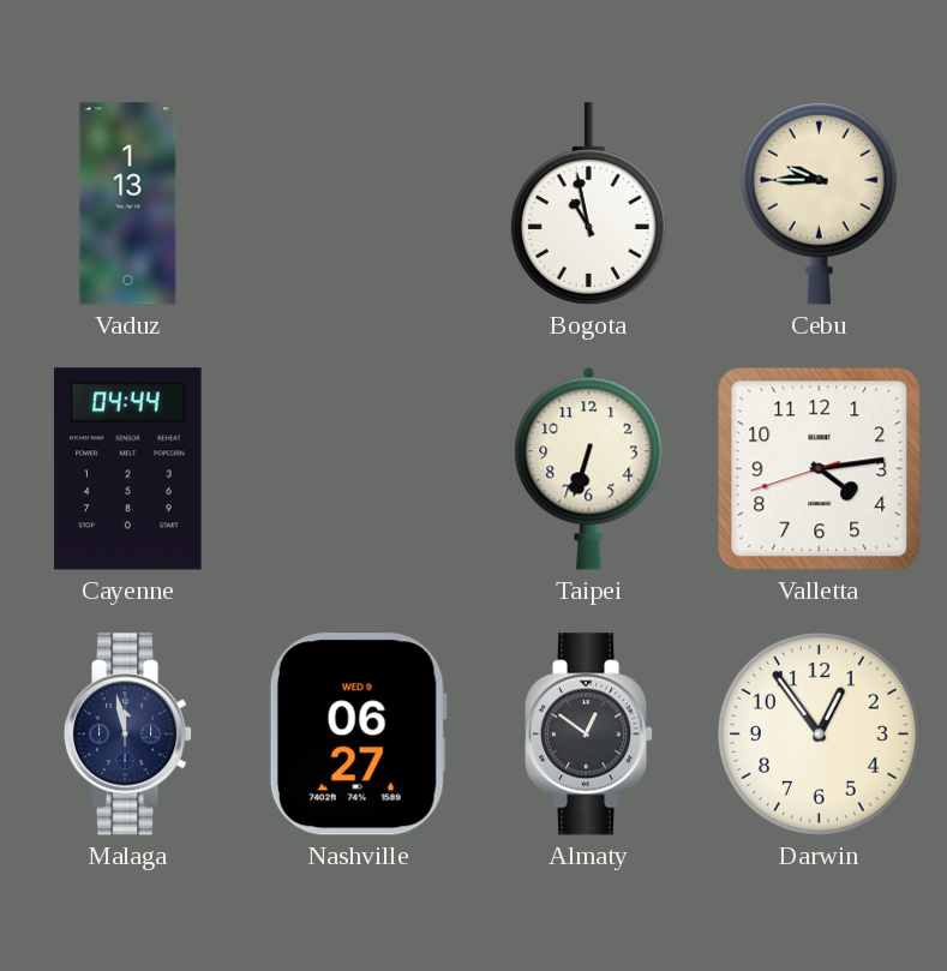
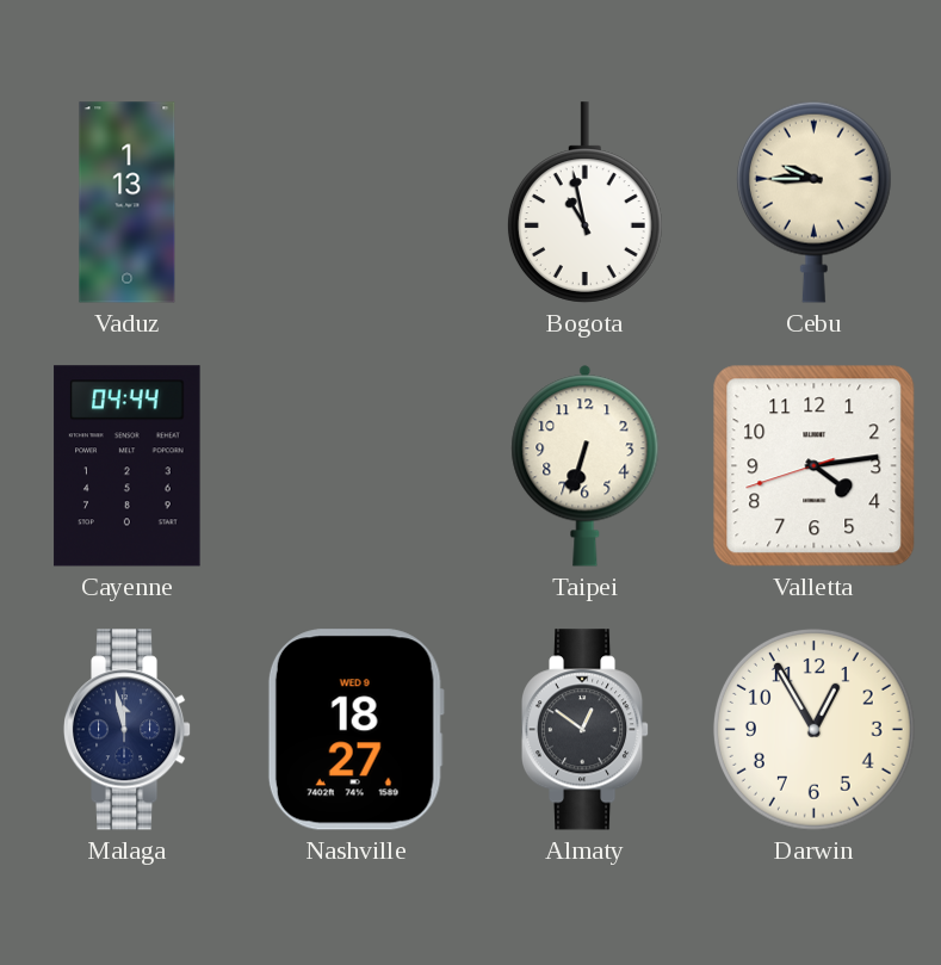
Nashville: 06:27 -> 18:27 (355, 730)
Darwin: 12:54 -> 12:55 (813, 729)
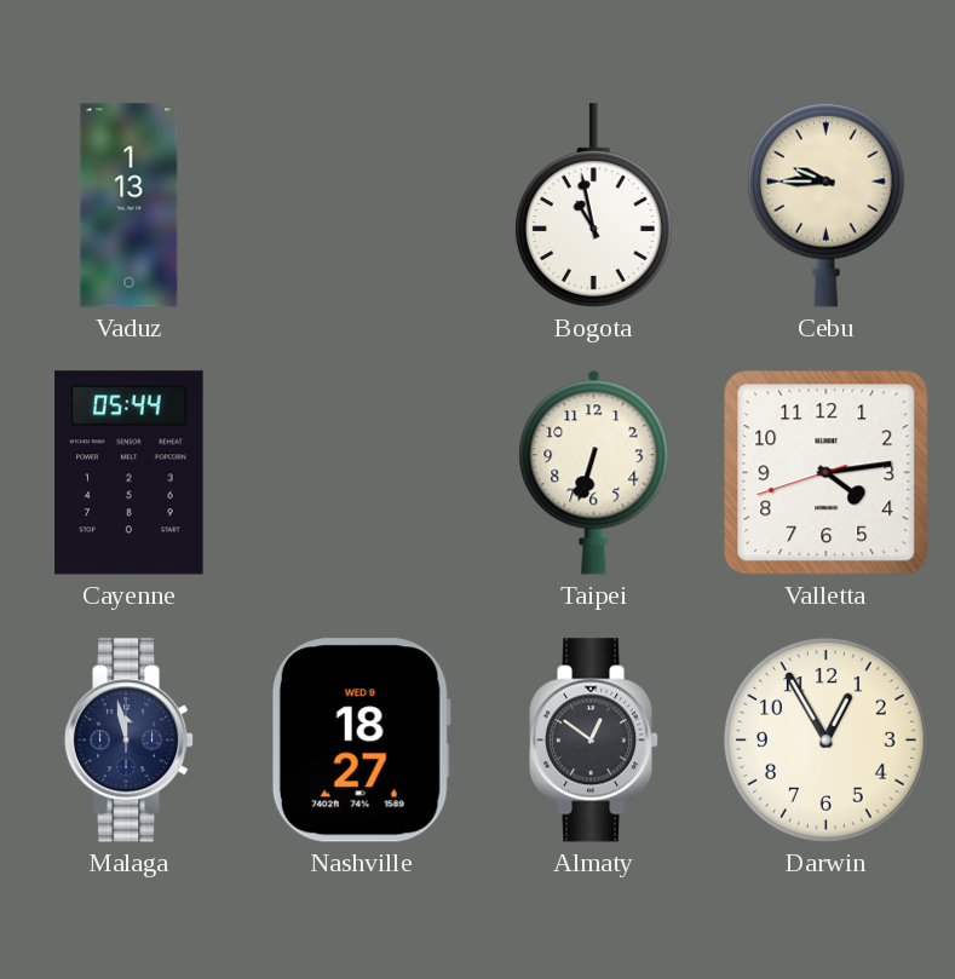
Cayenne: 04:44 -> 05:44 (130, 473)
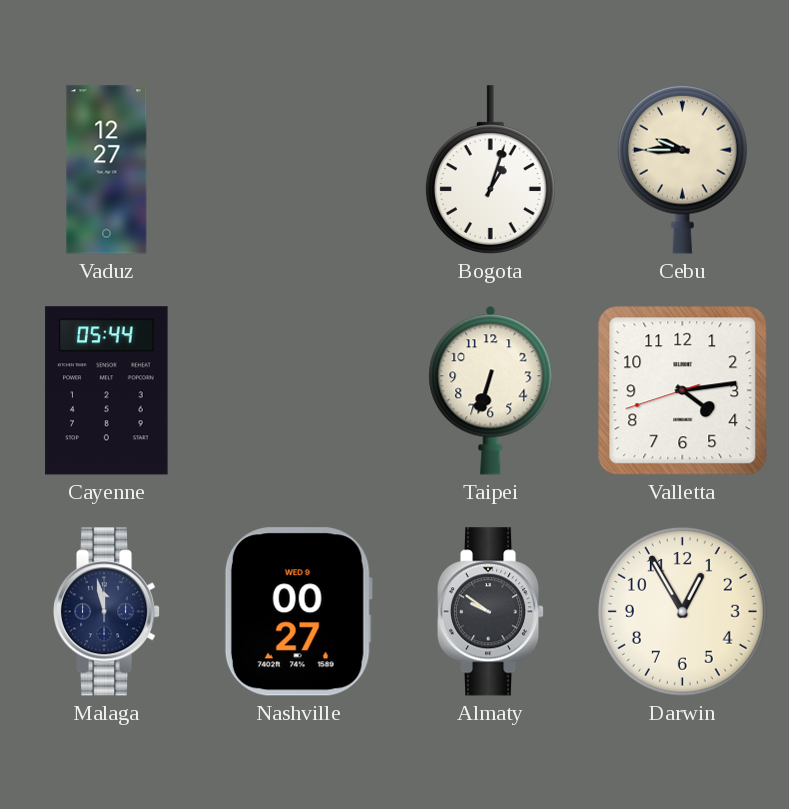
Vaduz: 1:13 -> 12:27 (107, 170)
Bogota: 10:58 -> 1:03 (490, 170)
Nashville: 18:27 -> 00:27 (298, 612)
Almaty: 12:51 -> 9:51 (491, 612)
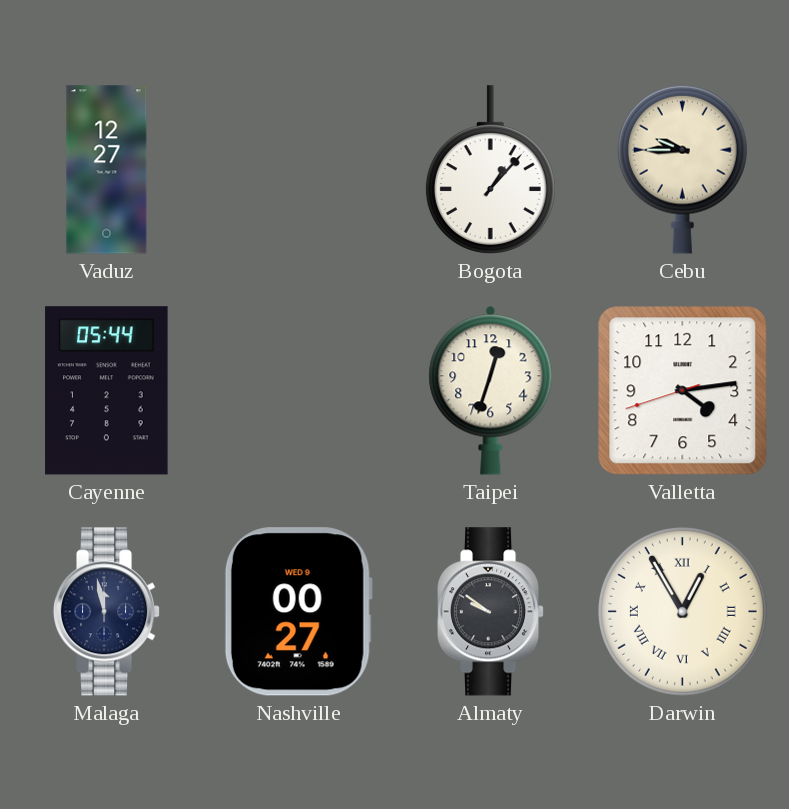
Bogota: 1:03 -> 1:07 (490, 170)
Taipei: 6:33 -> 12:33 (491, 390)
Darwin numerals: Arabic -> Roman (682, 611)
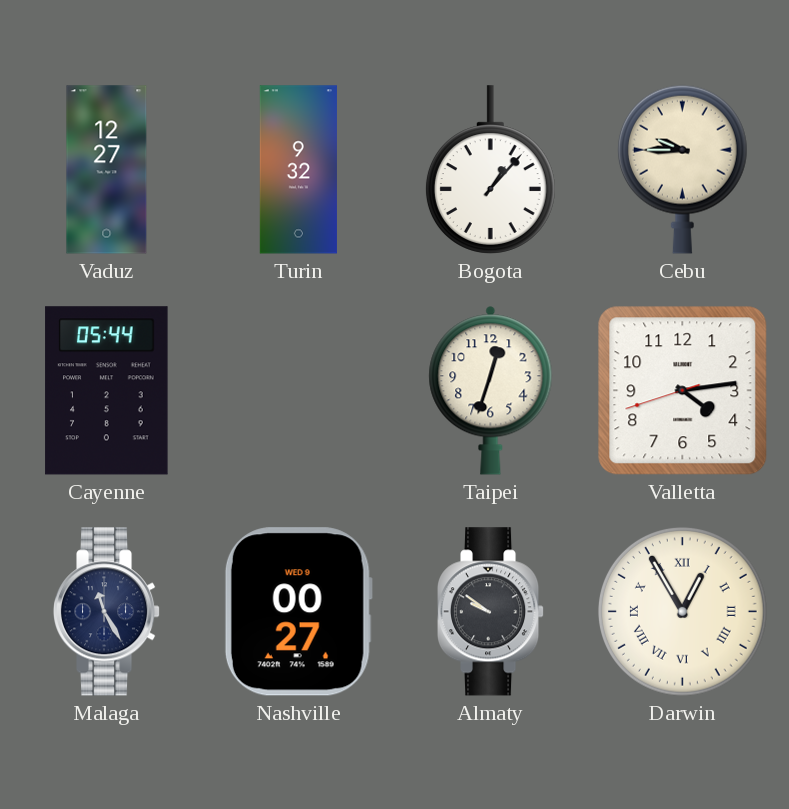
Turin: none -> 9:32 (298, 170)
Malaga: 11:58 -> 11:25 (107, 612)
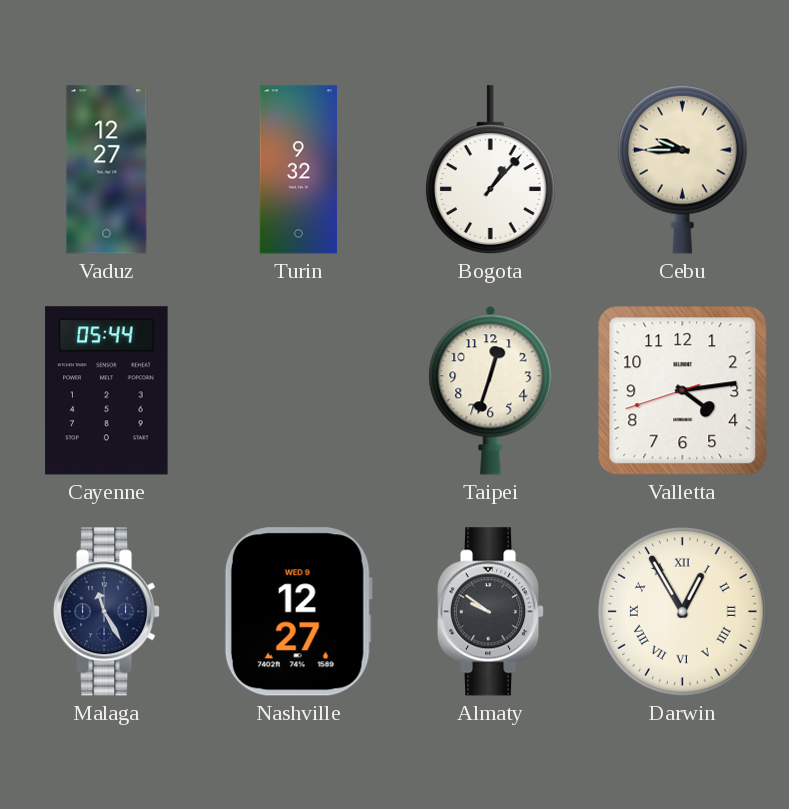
Nashville: 00:27 -> 12:27 (298, 612)
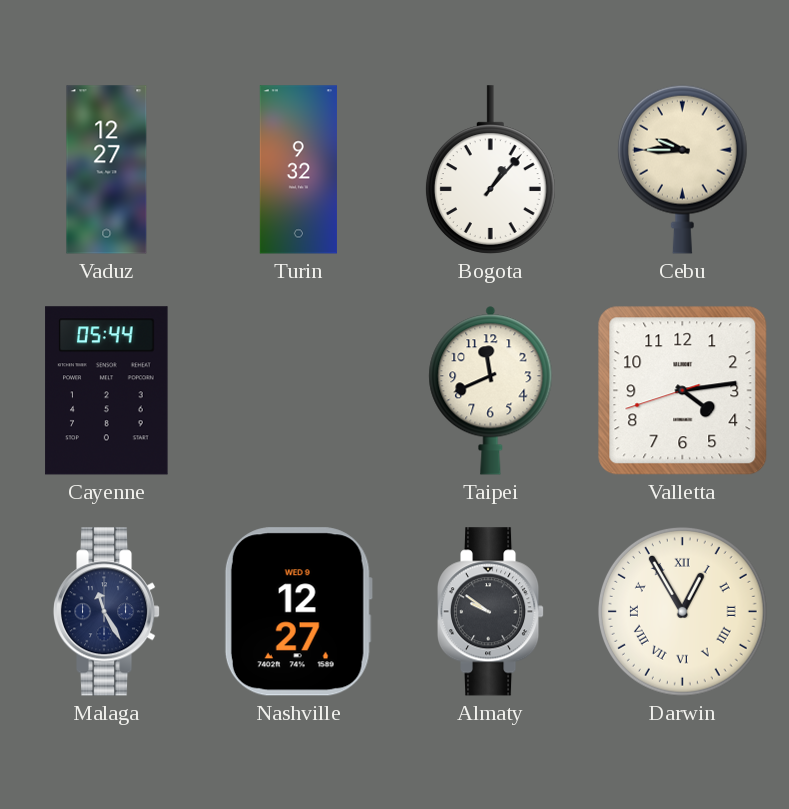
Taipei: 12:33 -> 11:41 (491, 390)
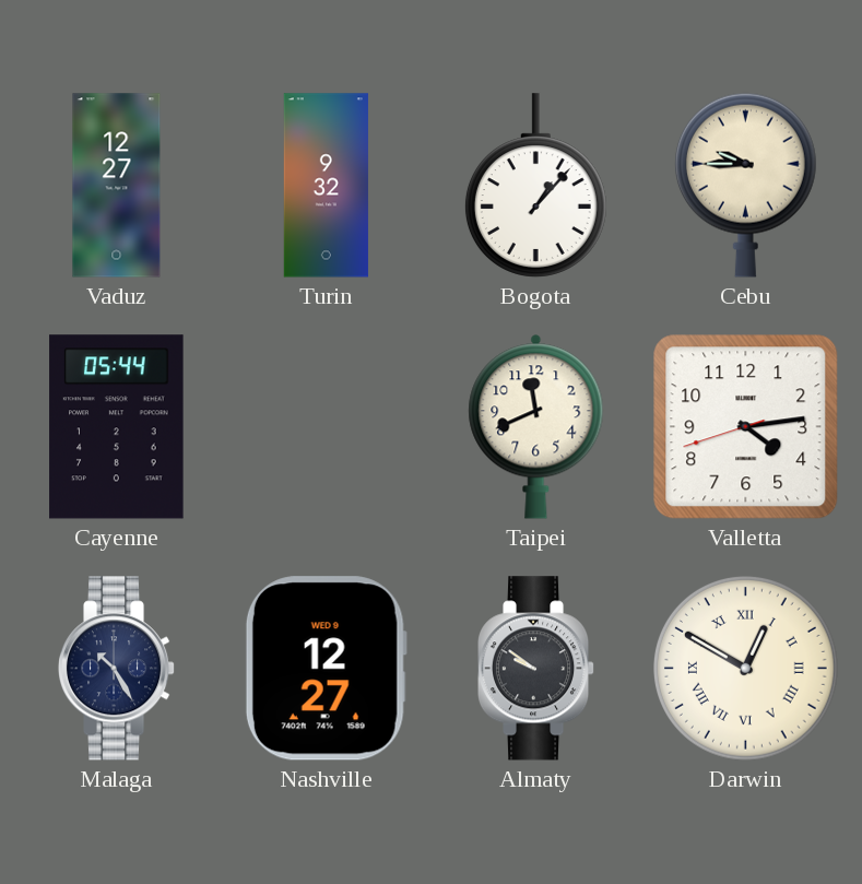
Malaga: 11:25 -> 10:25 (117, 669)
Darwin: 12:55 -> 12:50 (745, 668)
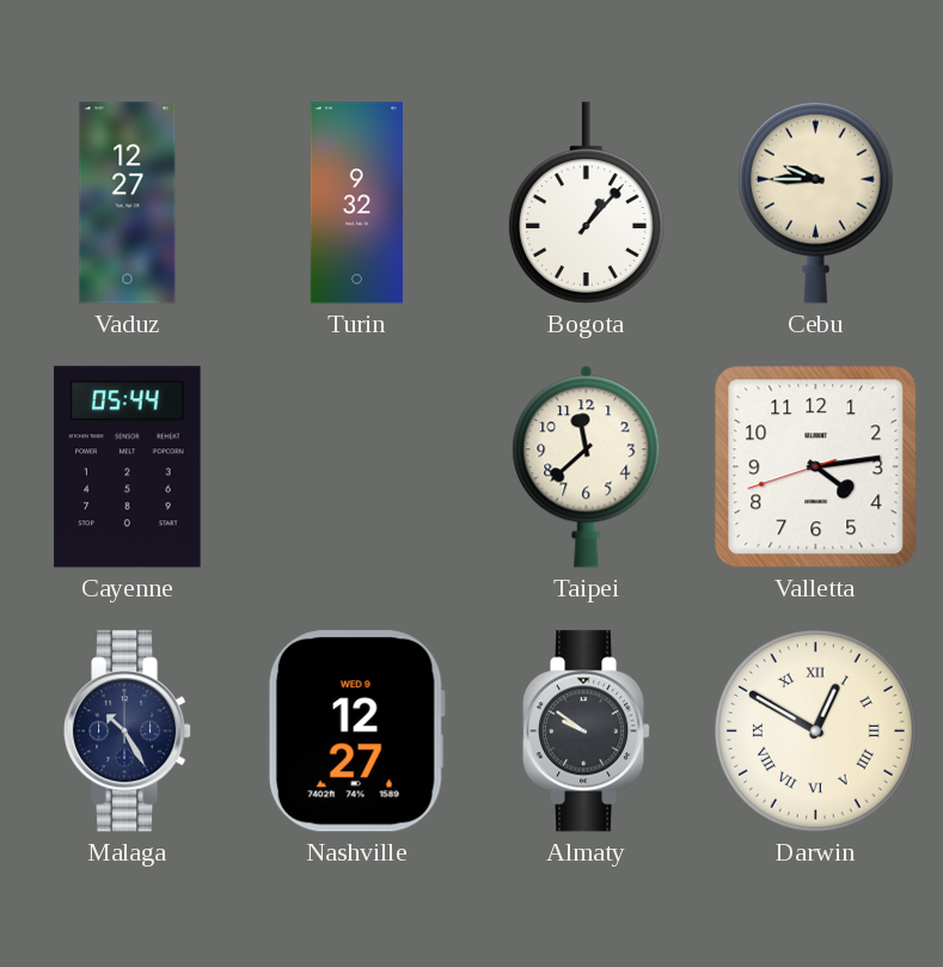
Taipei: 11:41 -> 11:38 (587, 466)
